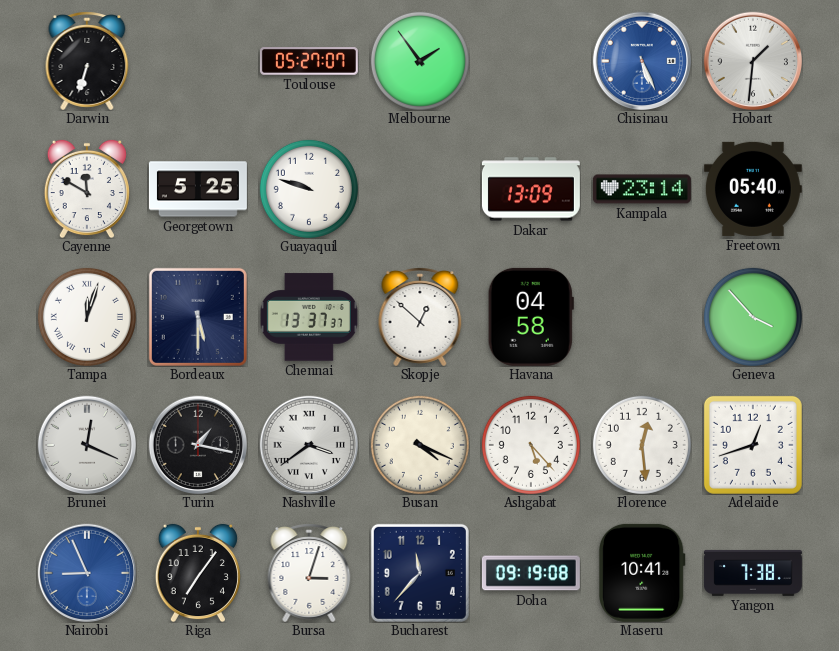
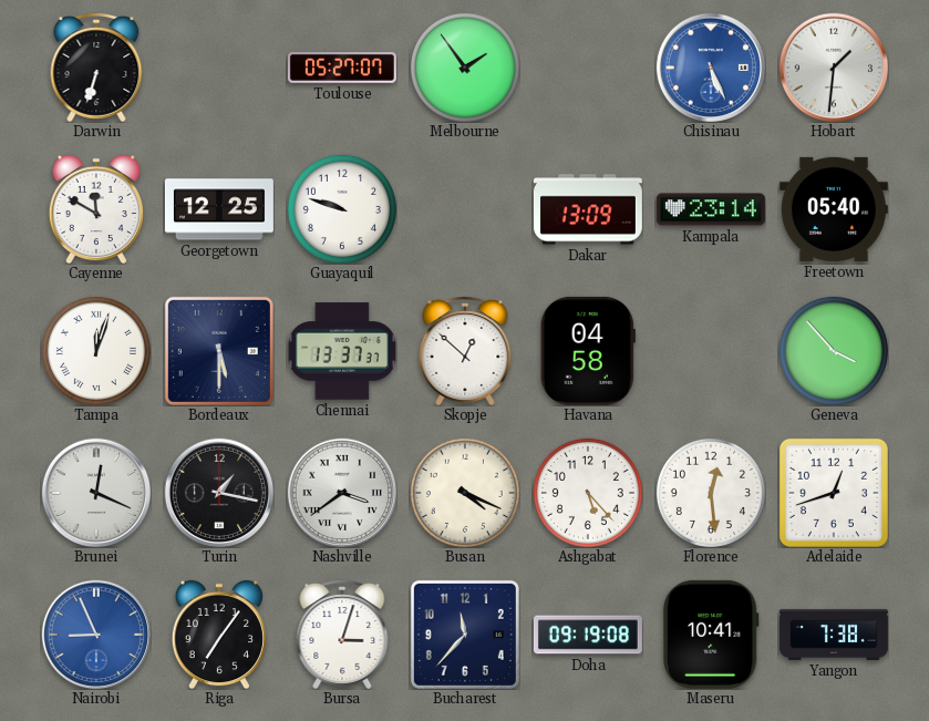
Georgetown: 5:25 -> 12:25 (219, 209)
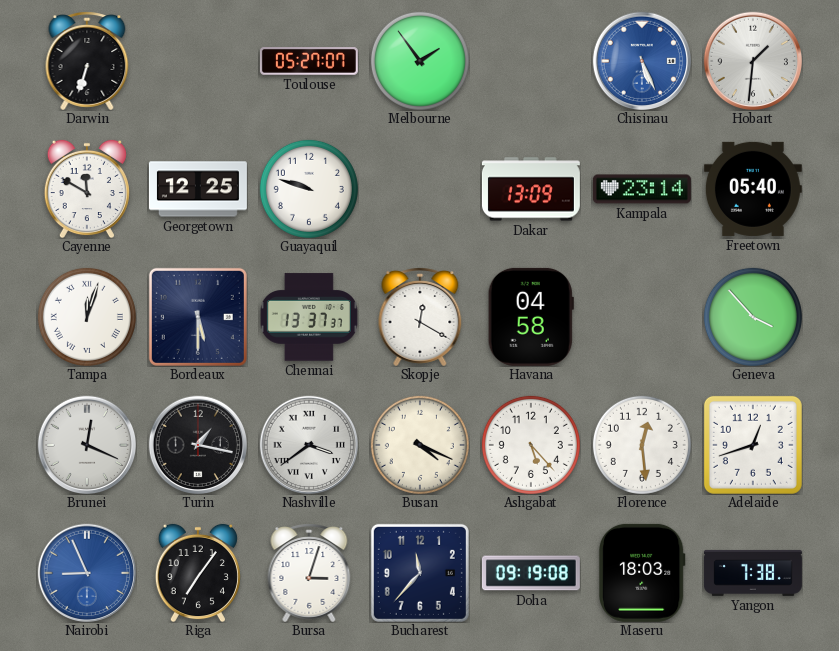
Skopje: 12:52 -> 12:20 (420, 317)
Maseru: 10:41 -> 18:03 (642, 573)
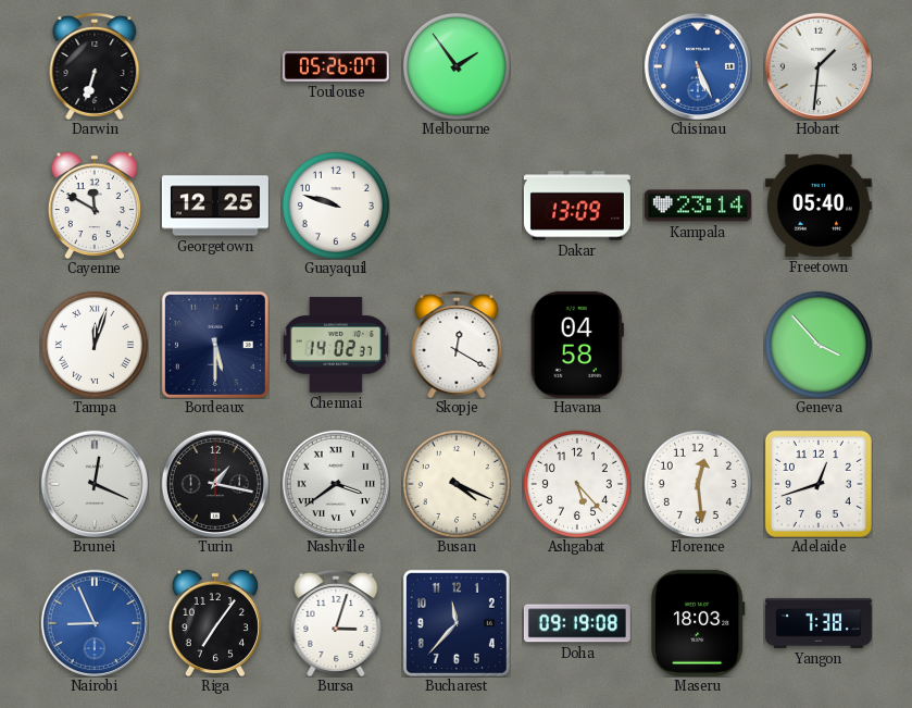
Toulouse: 05:27 -> 05:26 (336, 67)
Chennai: 13:37 -> 14:02 (336, 345)
